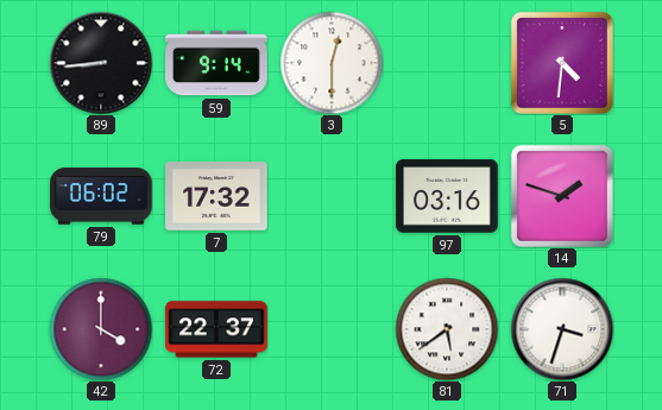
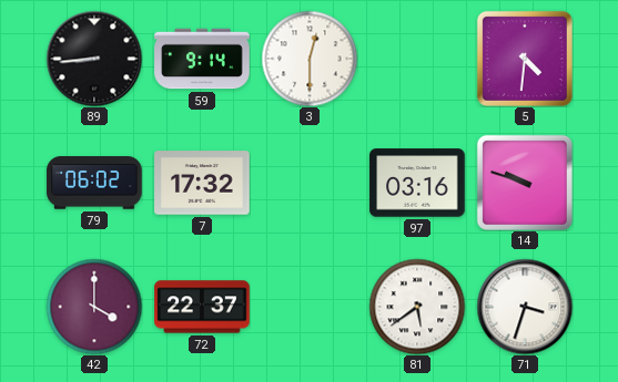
14: 1:48 -> 9:48 (525, 183)
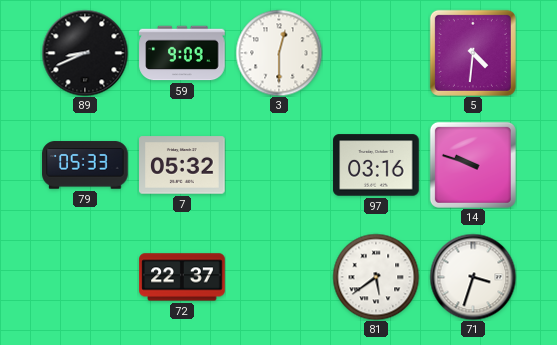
89: 8:44 -> 8:41 (85, 53)
59: 9:14 -> 9:09 (182, 53)
79: 06:02 -> 05:33 (85, 165)
7: 17:32 -> 05:32 (182, 165)
42: 4:00 -> none (94, 307)
